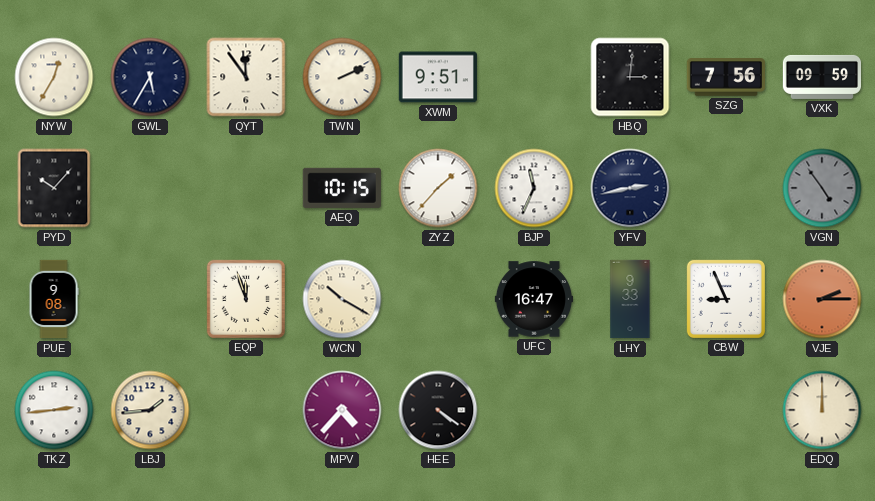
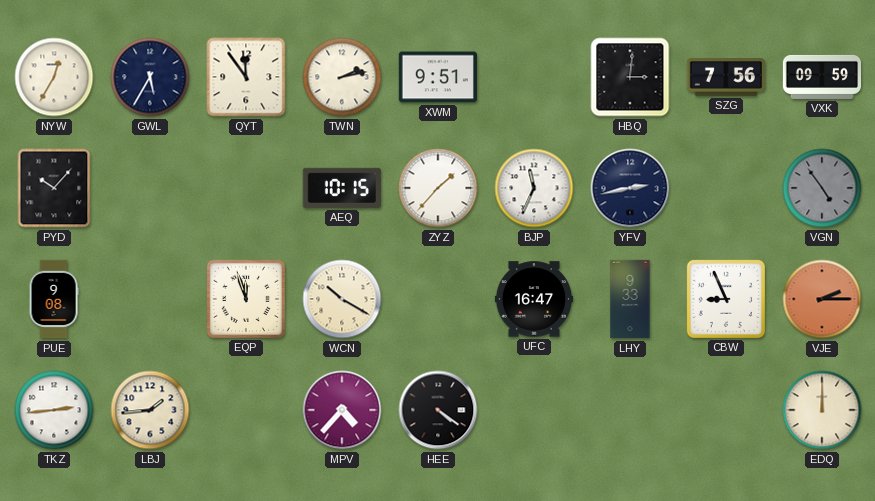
TWN: 2:11 -> 2:13 (342, 77)
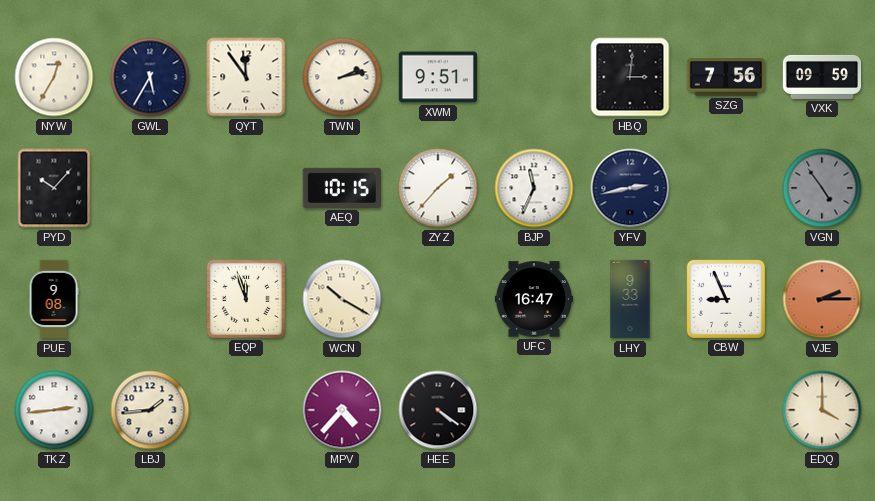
EDQ: 12:00 -> 4:00 (822, 410)
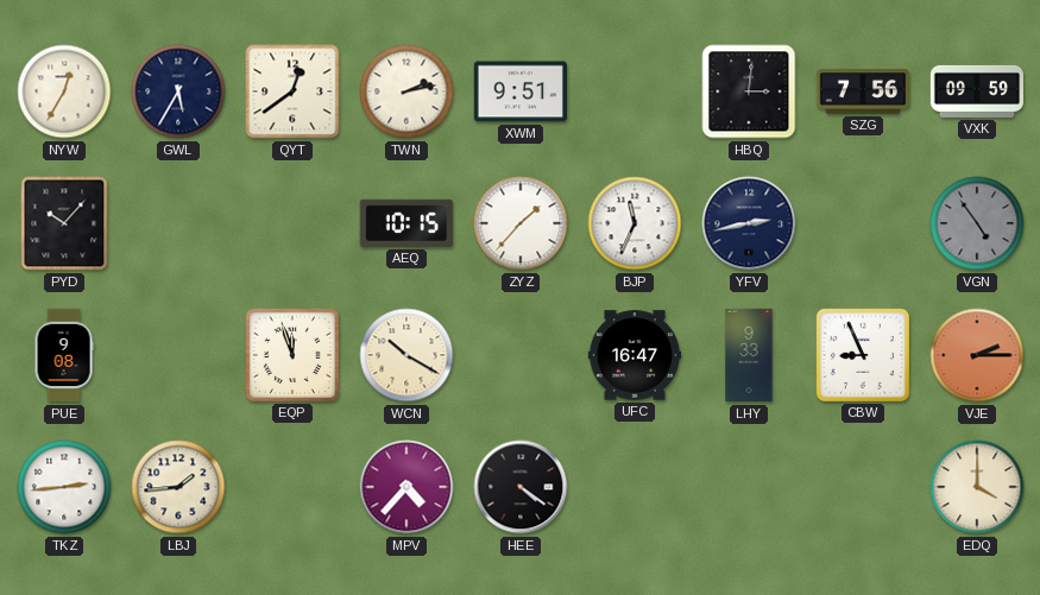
QYT: 11:54 -> 12:39 (292, 91)
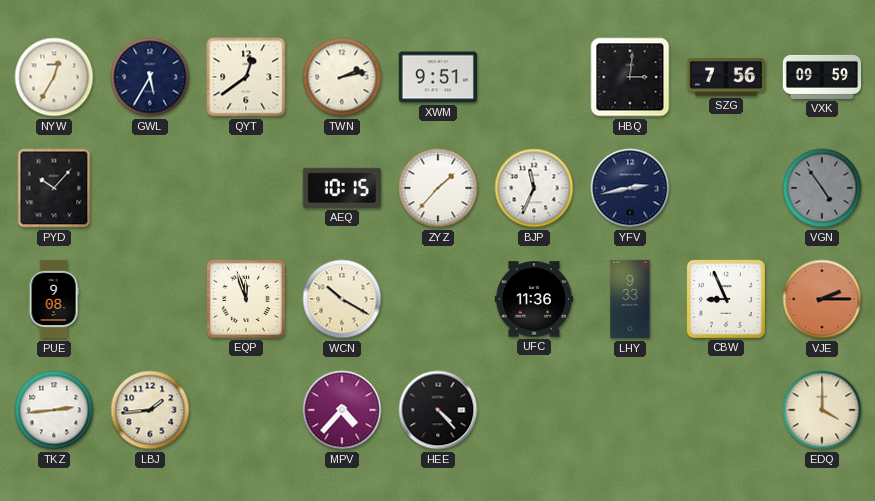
UFC: 16:47 -> 11:36 (533, 299)
HEE: 4:21 -> 4:23 (438, 410)
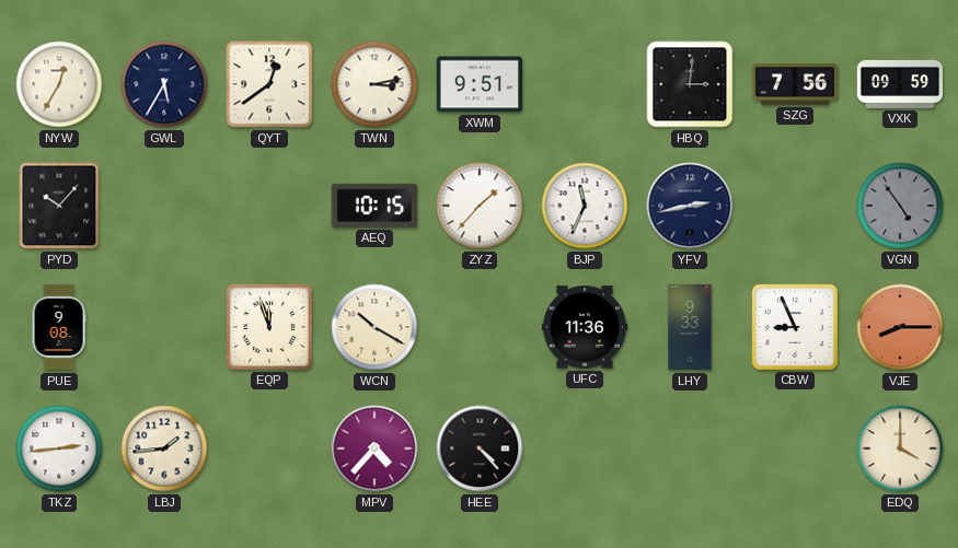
TWN: 2:13 -> 3:13 (374, 84)
VJE: 2:15 -> 8:15 (900, 327)
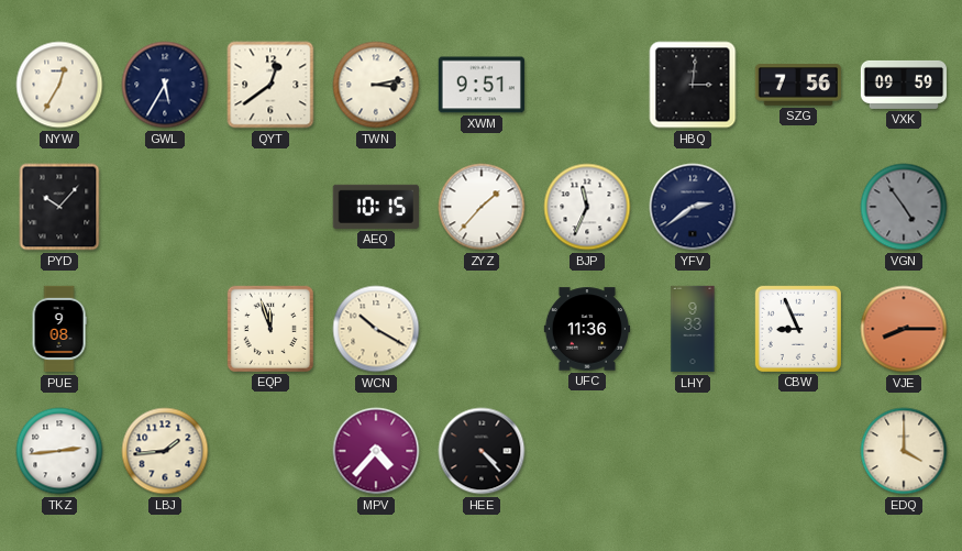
YFV: 2:43 -> 2:39 (693, 207)
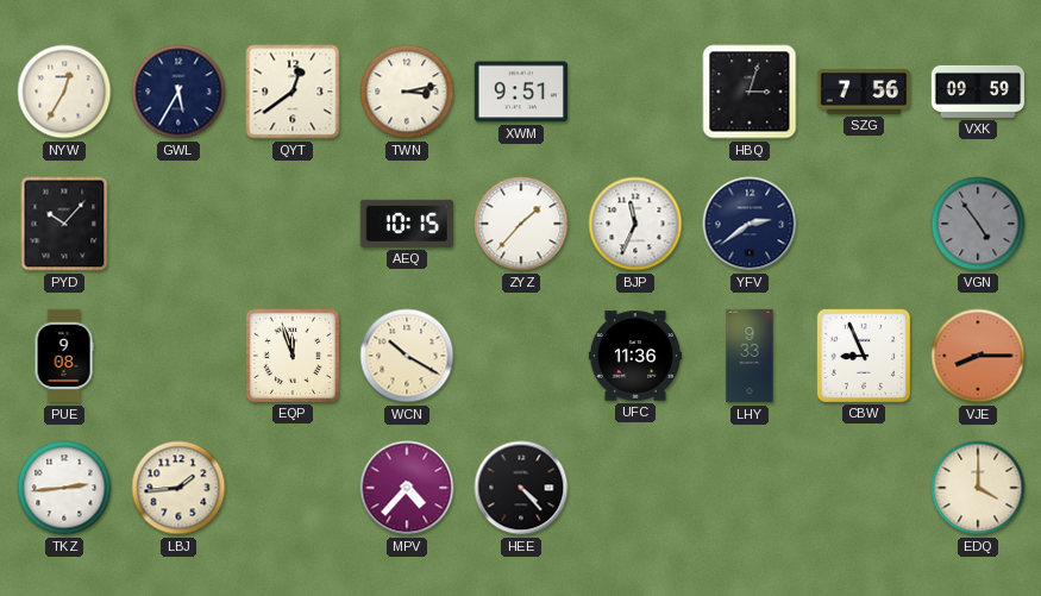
HBQ: 3:01 -> 3:03 (750, 92)
